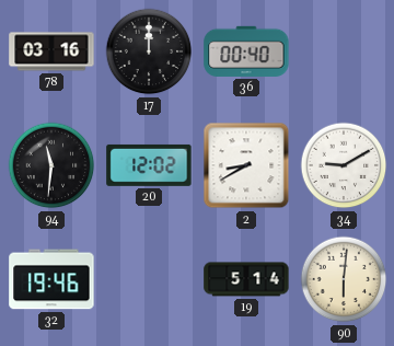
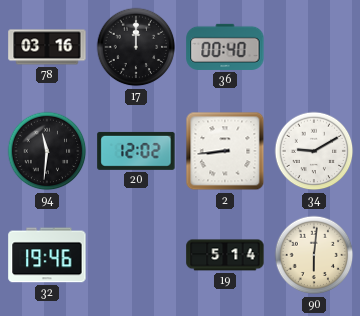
2: 8:40 -> 8:44 (225, 151)
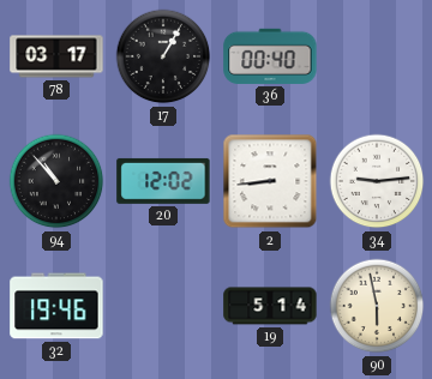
78: 03:16 -> 03:17 (56, 56)
17: 12:00 -> 1:05 (163, 56)
94: 11:31 -> 10:53 (56, 181)
34: 9:10 -> 9:14 (377, 181)
90: 6:01 -> 5:58 (377, 306)
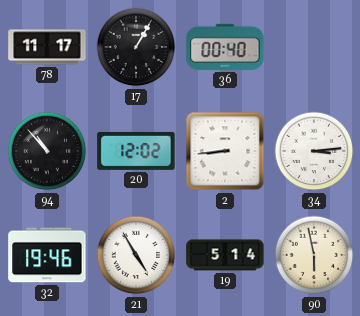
78: 03:17 -> 11:17 (47, 47)
34: 9:14 -> 3:14 (314, 151)
21: none -> 4:55 (136, 255)
